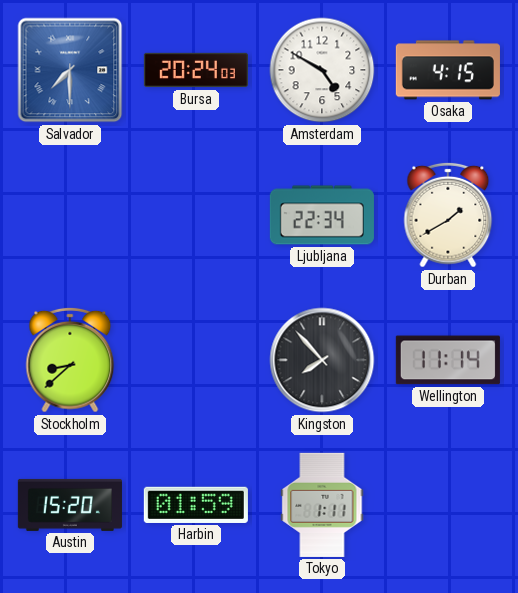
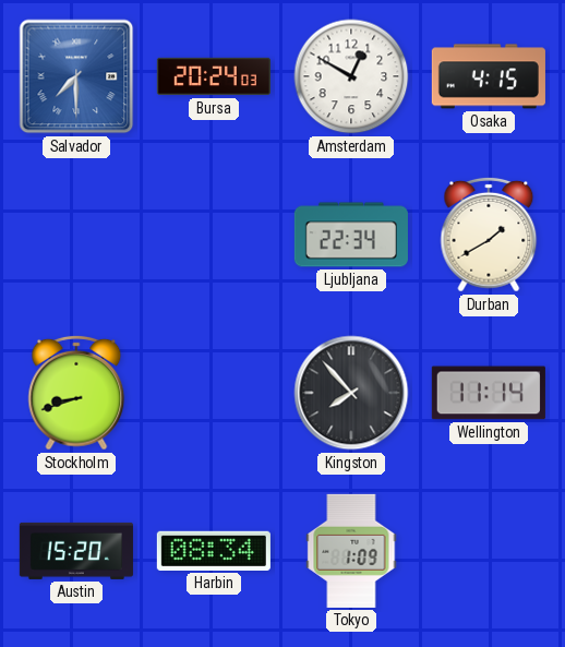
Amsterdam: 4:50 -> 12:50 (351, 76)
Stockholm: 8:38 -> 8:42 (76, 393)
Harbin: 01:59 -> 08:34 (214, 551)
Tokyo: 1:11 -> 1:09 (351, 551)
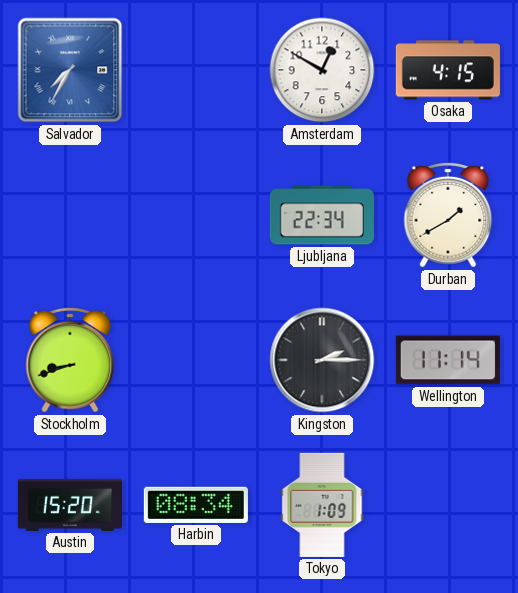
Salvador: 7:30 -> 7:35 (70, 70)
Bursa: 20:24 -> none (214, 76)
Kingston: 7:53 -> 2:15 (322, 360)
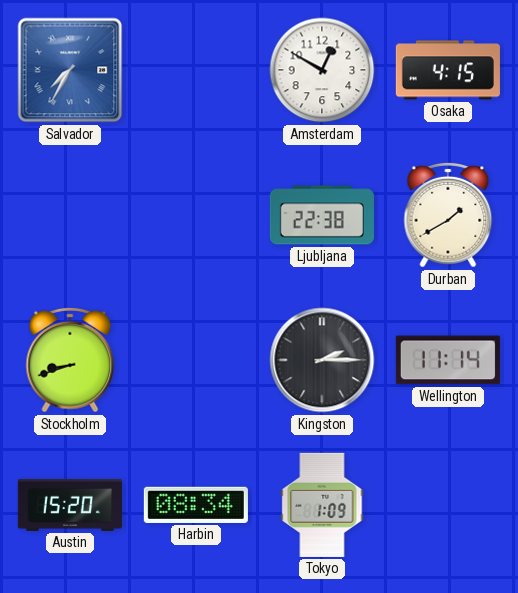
Ljubljana: 22:34 -> 22:38 (322, 215)
